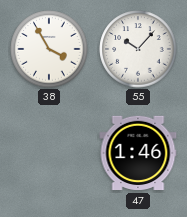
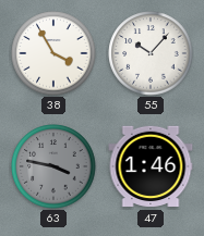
63: none -> 3:47 (53, 166)
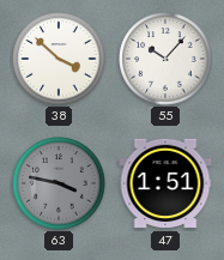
38: 3:55 -> 3:52 (59, 59)
47: 1:46 -> 1:51 (165, 183)
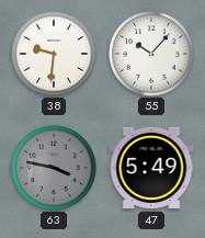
38: 3:52 -> 9:31 (54, 54)
47: 1:51 -> 5:49 (151, 168)
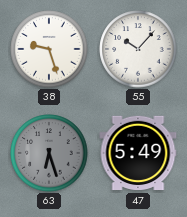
38: 9:31 -> 9:27 (49, 49)
63: 3:47 -> 6:27 (49, 153)
